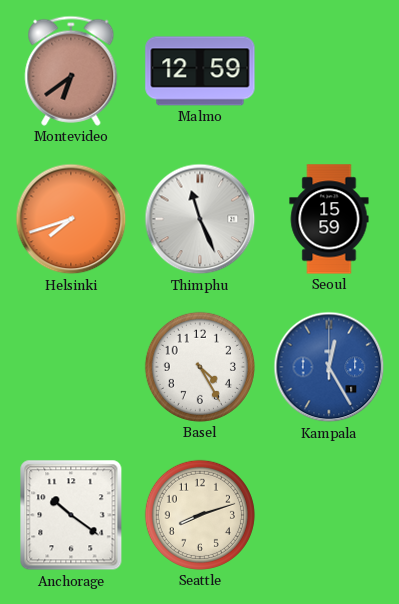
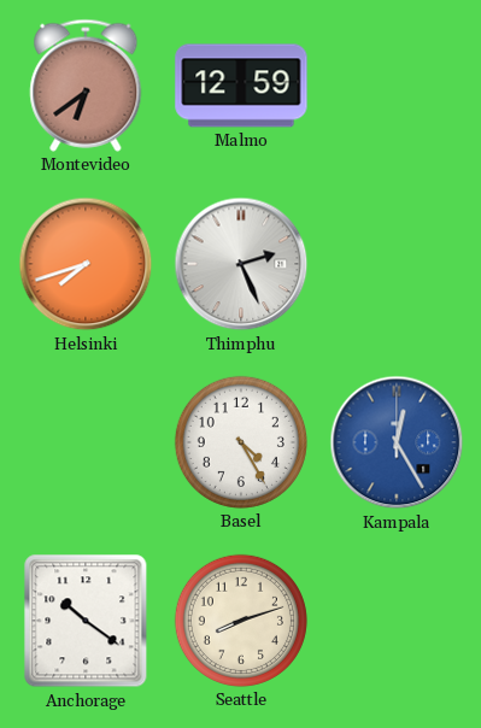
Thimphu: 11:26 -> 2:26 (241, 264)
Seoul: 15:59 -> none (329, 219)
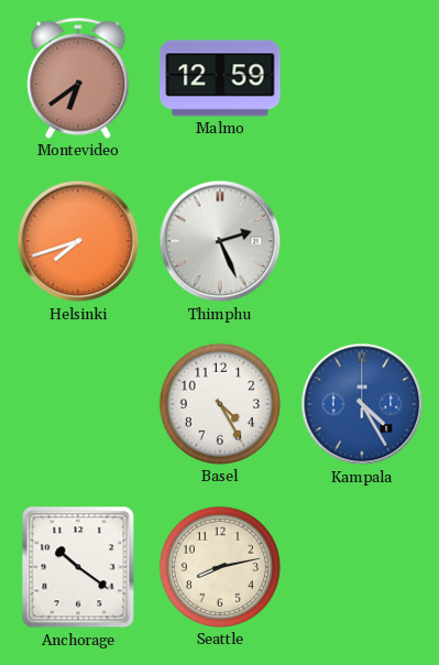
Kampala: 12:25 -> 4:25 (362, 404)
Seattle: 8:12 -> 8:13 (220, 567)
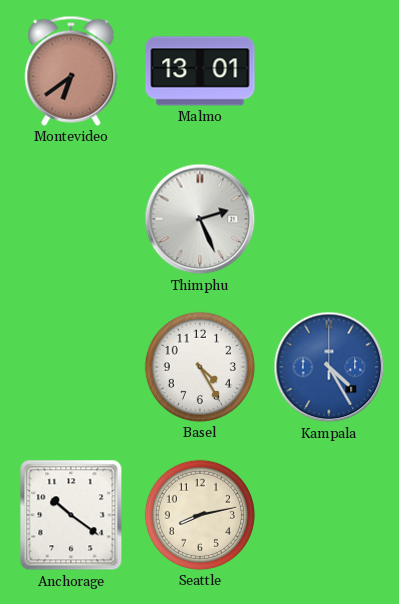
Malmo: 12:59 -> 13:01 (200, 71)
Helsinki: 7:42 -> none (78, 241)
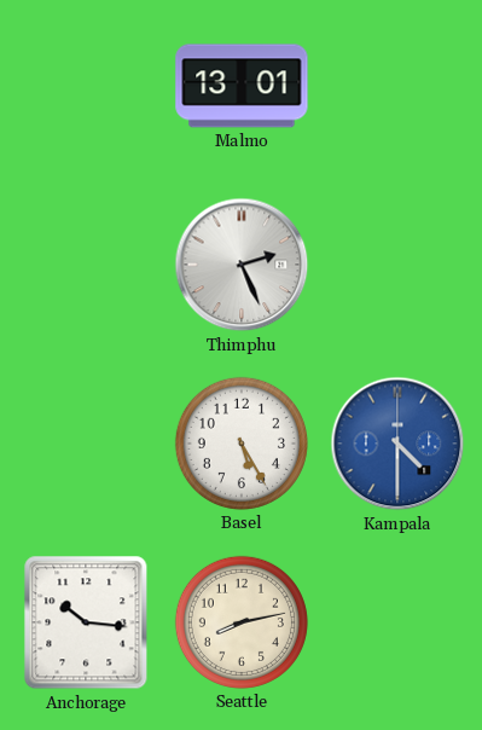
Montevideo: 6:39 -> none (71, 71)
Basel: 4:25 -> 5:25 (242, 444)
Kampala: 4:25 -> 4:30 (397, 444)
Anchorage: 10:21 -> 10:16 (86, 622)
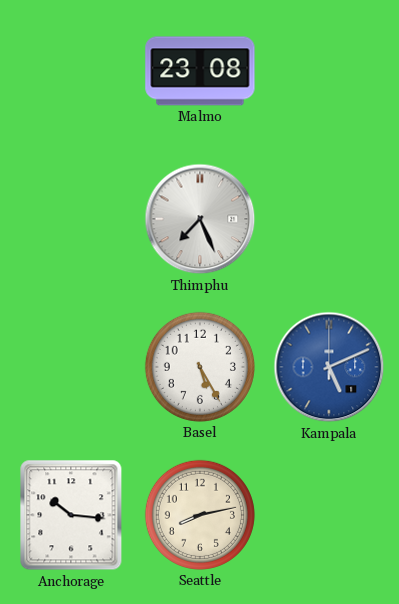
Malmo: 13:01 -> 23:08 (200, 71)
Thimphu: 2:26 -> 7:26 (200, 219)
Kampala: 4:30 -> 5:11 (329, 367)
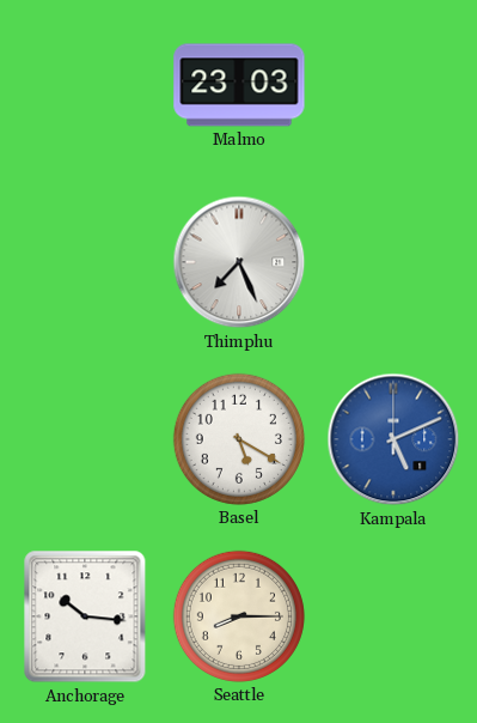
Malmo: 23:08 -> 23:03 (239, 85)
Basel: 5:25 -> 5:20 (239, 439)
Seattle: 8:13 -> 8:15 (239, 616)
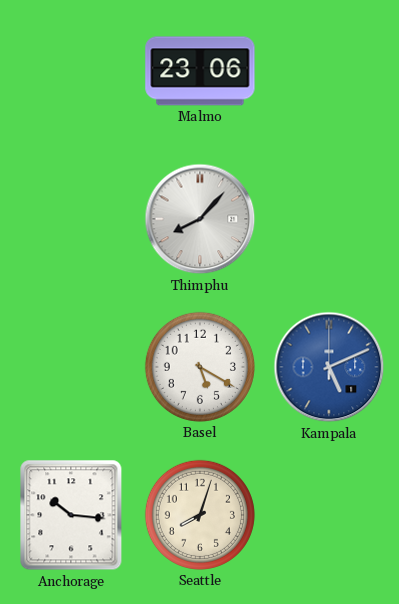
Malmo: 23:03 -> 23:06 (200, 71)
Thimphu: 7:26 -> 8:07 (200, 219)
Seattle: 8:15 -> 8:03 (200, 515)
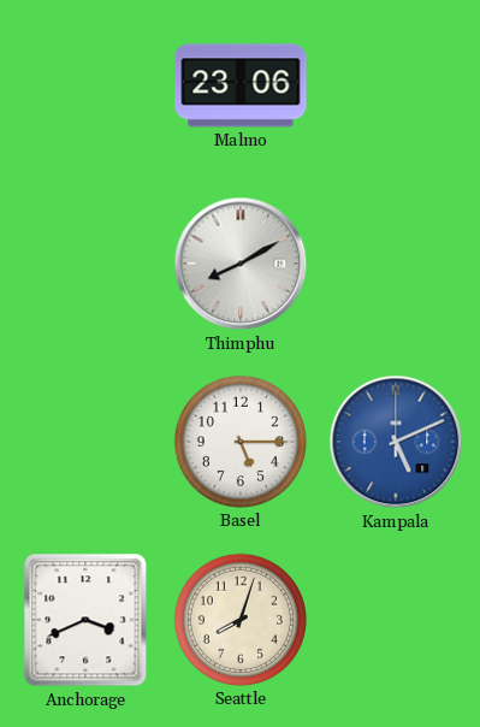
Thimphu: 8:07 -> 8:10 (241, 264)
Basel: 5:20 -> 5:15 (241, 442)
Anchorage: 10:16 -> 3:41 (85, 620)
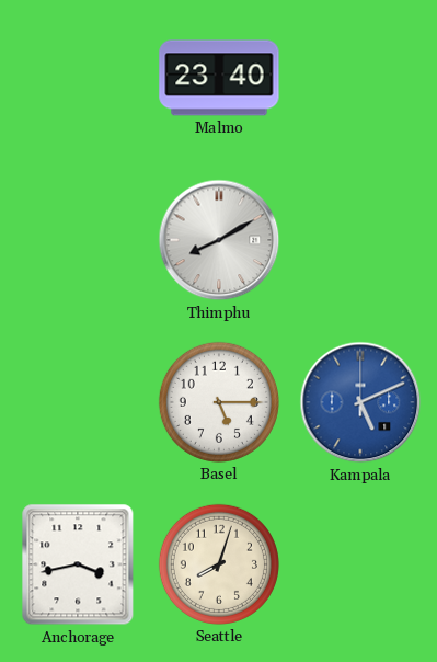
Malmo: 23:06 -> 23:40 (219, 78)
Anchorage: 3:41 -> 3:43 (78, 564)
